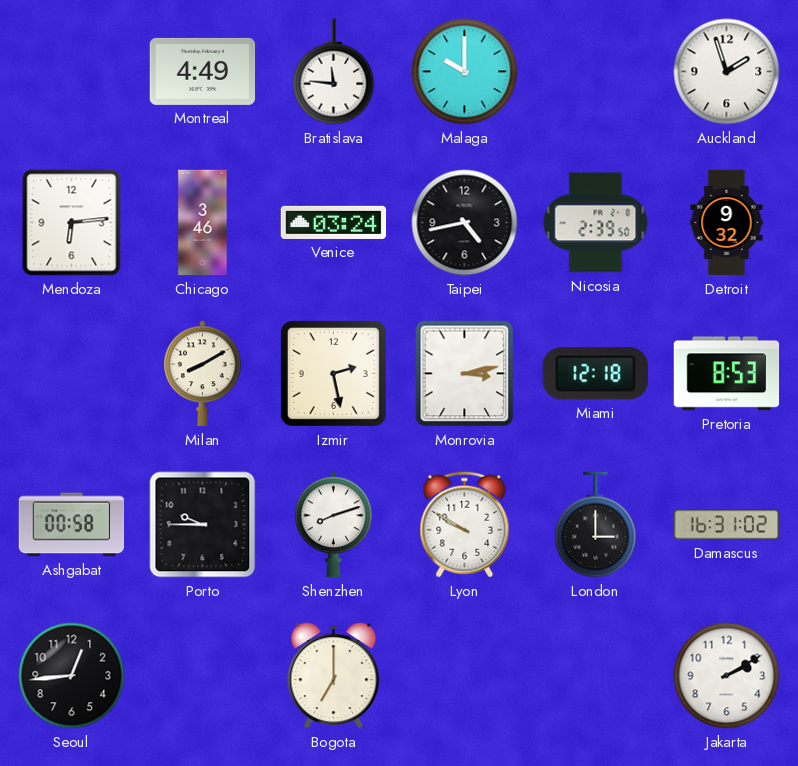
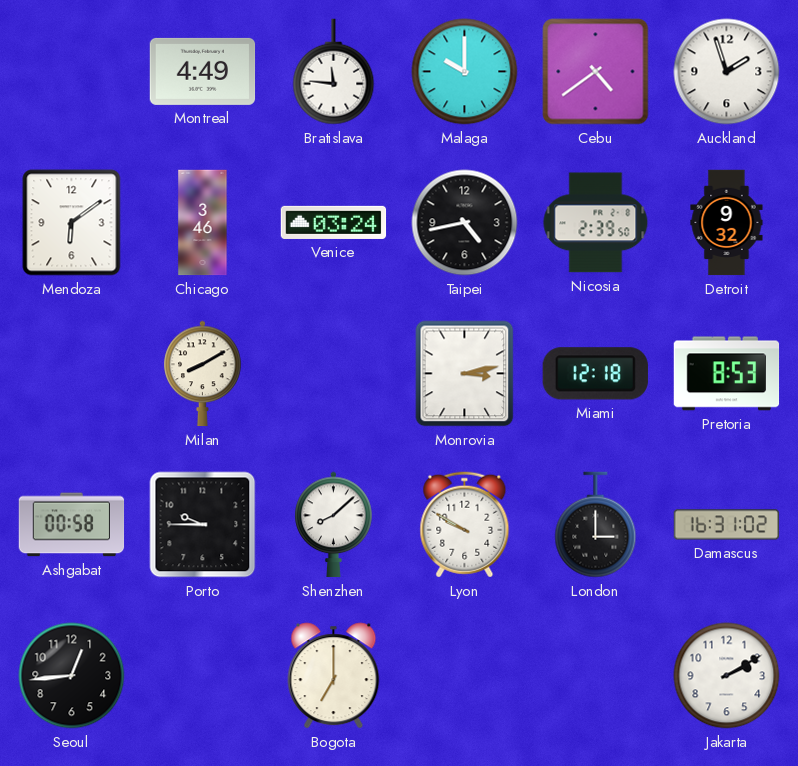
Cebu: none -> 4:39 (596, 72)
Mendoza: 6:14 -> 6:09 (72, 223)
Izmir: 2:28 -> none (333, 373)
Shenzhen: 8:12 -> 8:08 (334, 525)
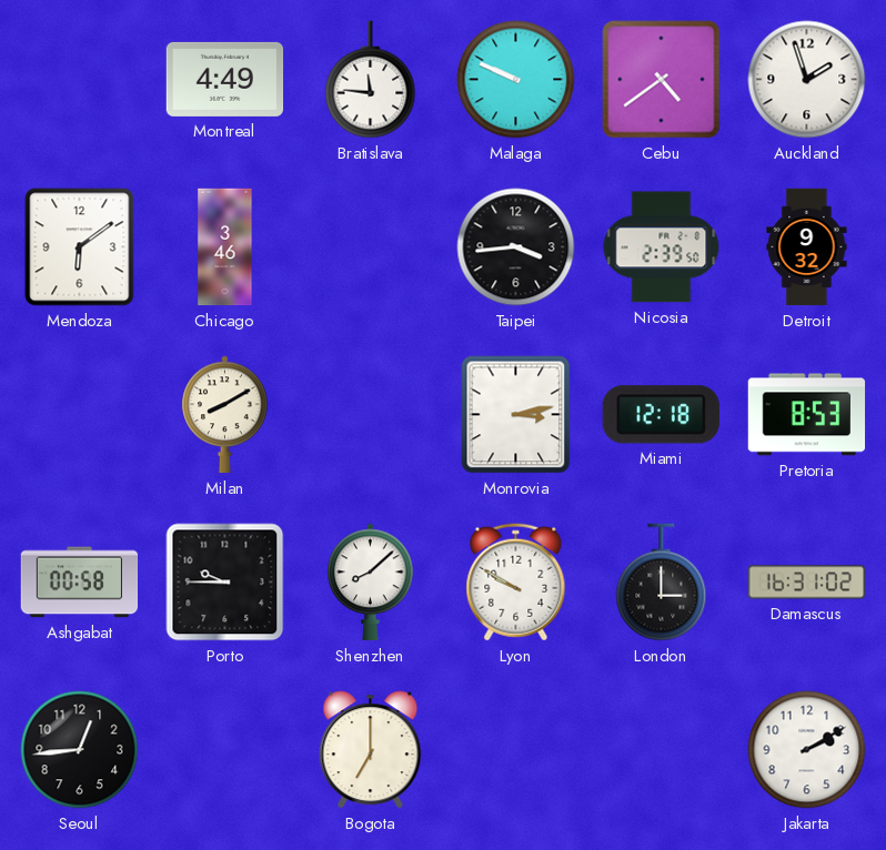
Malaga: 10:00 -> 9:49 (516, 80)
Venice: 03:24 -> none (334, 222)
Taipei: 4:43 -> 3:44 (516, 247)
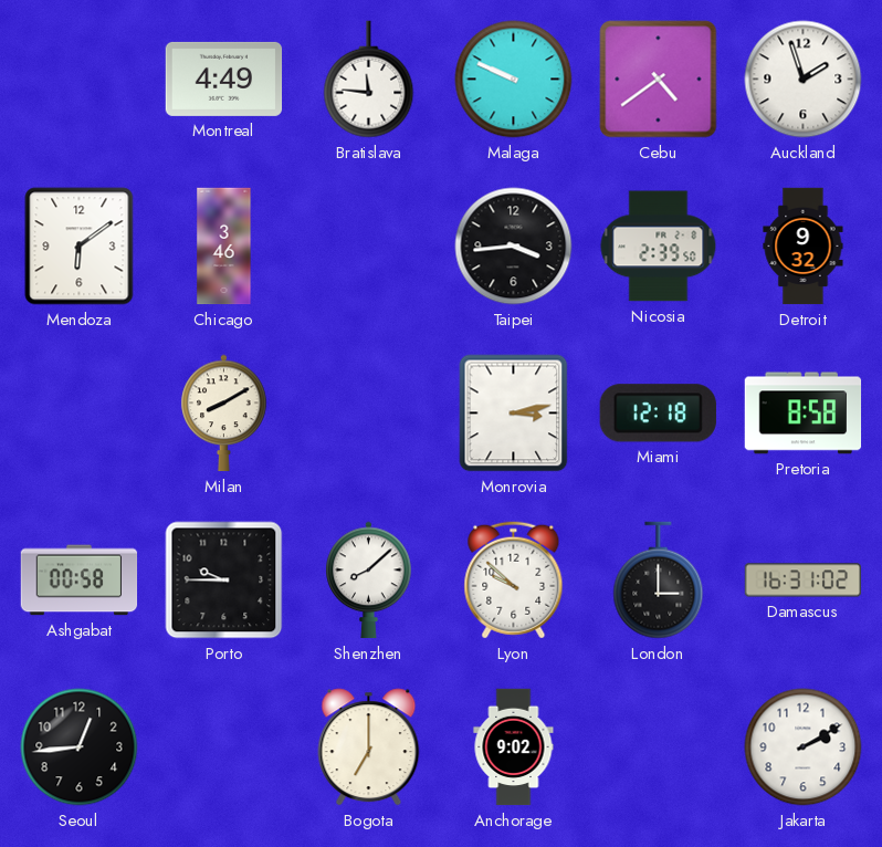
Pretoria: 8:53 -> 8:58 (804, 414)
Lyon: 9:50 -> 9:52 (514, 581)
Anchorage: none -> 9:02 (514, 747)
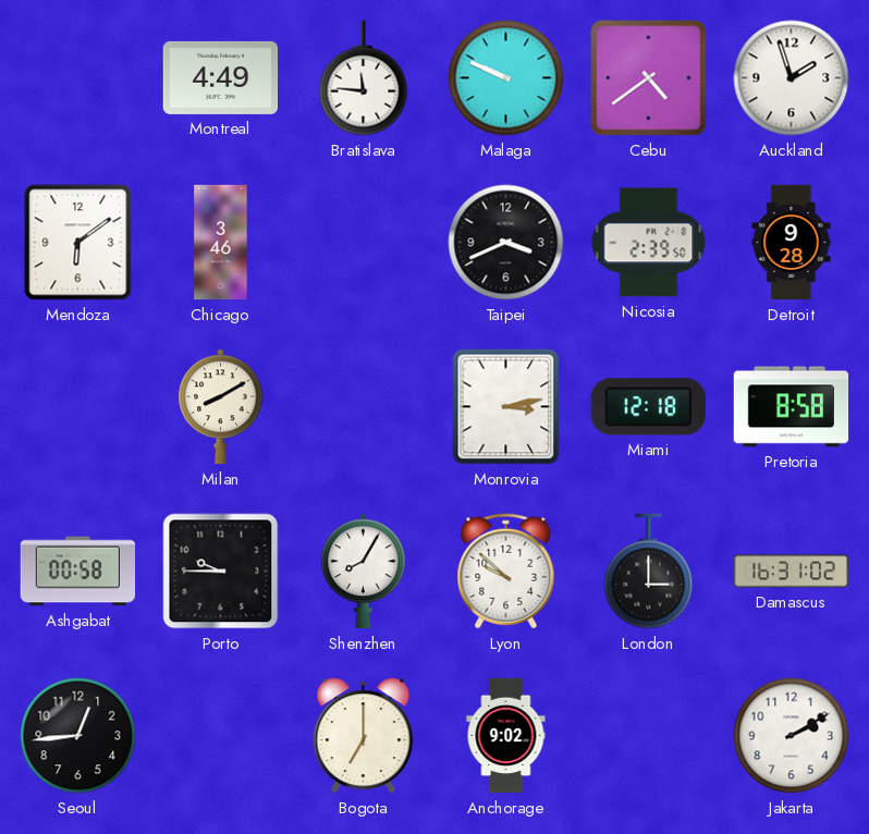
Taipei: 3:44 -> 3:41 (506, 243)
Detroit: 9:32 -> 9:28 (792, 243)
Shenzhen: 8:08 -> 8:05 (364, 572)
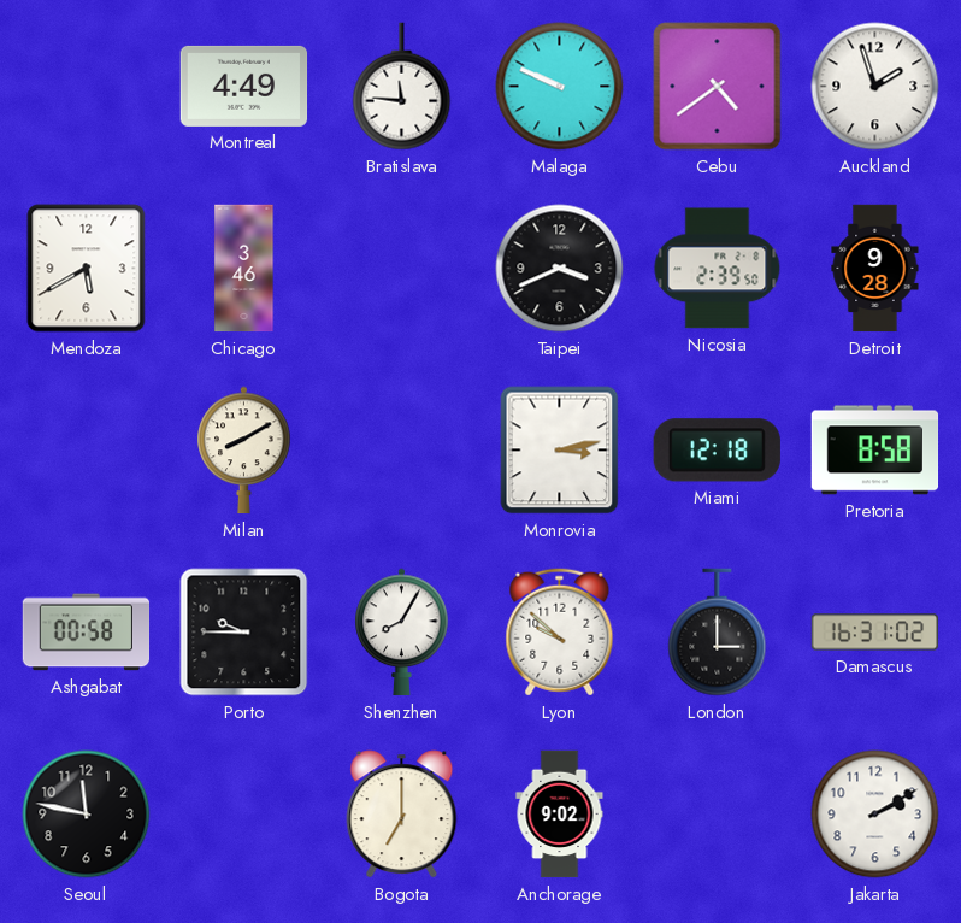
Mendoza: 6:09 -> 5:40 (87, 269)
Seoul: 12:44 -> 11:47 (87, 815)
